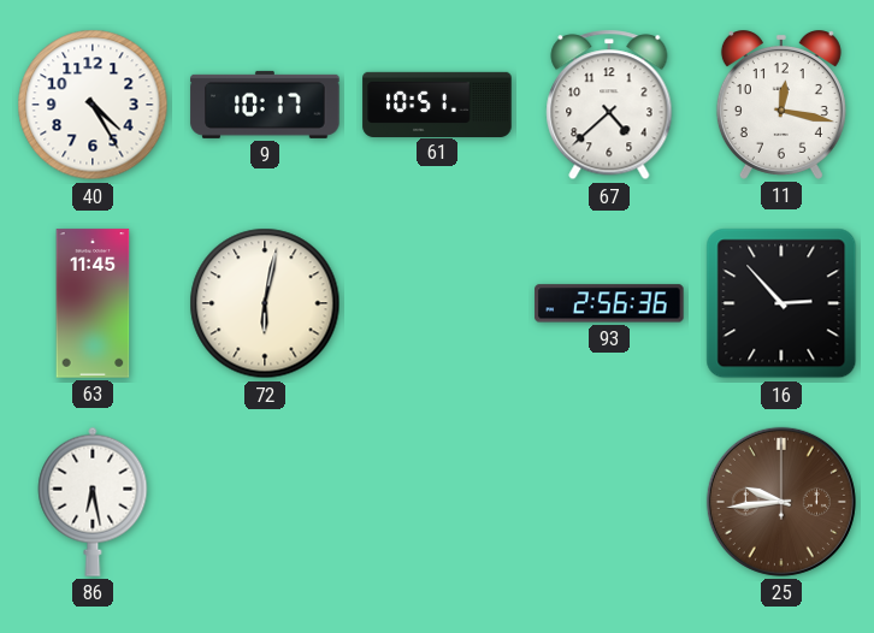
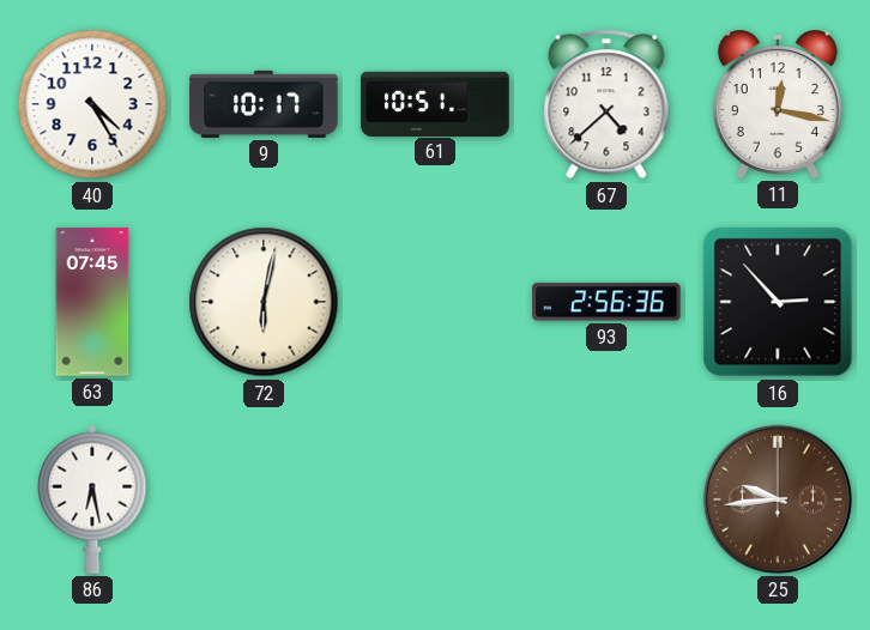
63: 11:45 -> 07:45 (92, 302)
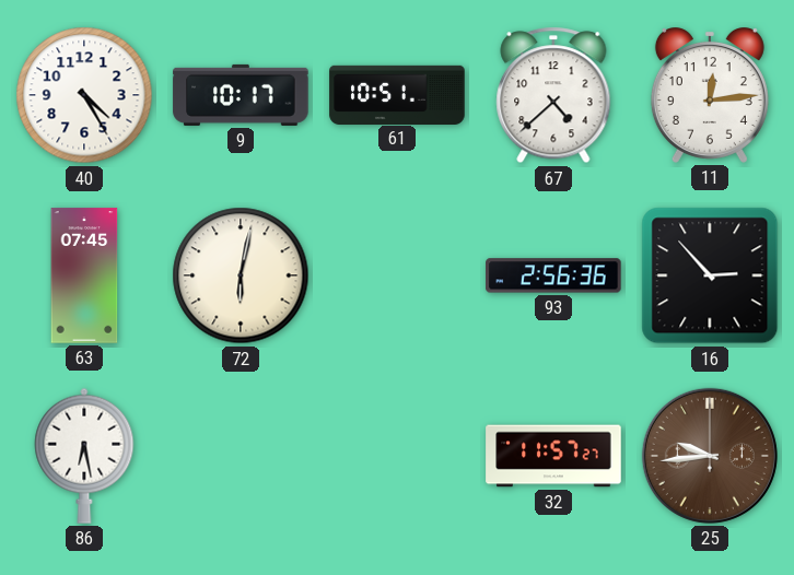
11: 12:17 -> 12:14 (710, 96)
32: none -> 11:57 (553, 456)
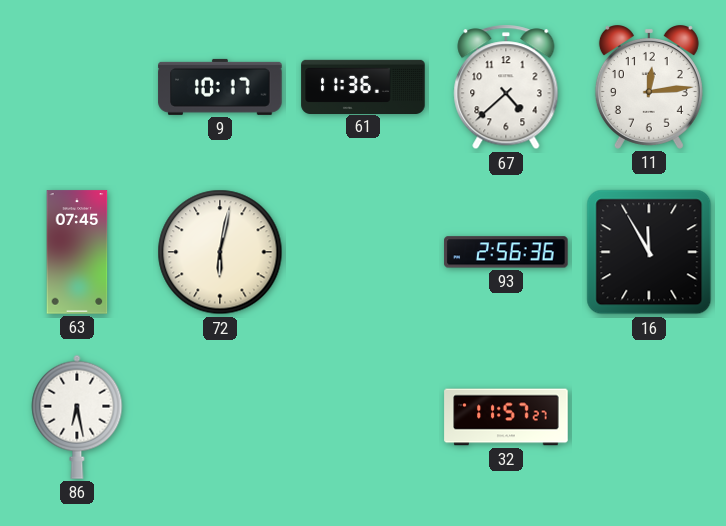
40: 4:25 -> none (84, 95)
61: 10:51 -> 11:36 (363, 86)
16: 2:53 -> 11:55 (649, 252)
25: 9:44 -> none (710, 456)
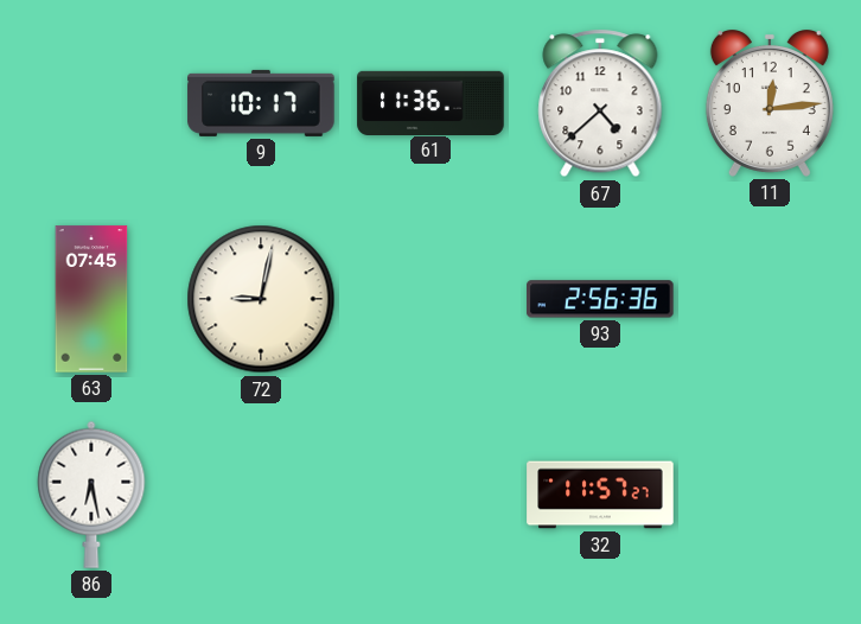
72: 6:02 -> 9:02 (261, 299)
16: 11:55 -> none (649, 252)
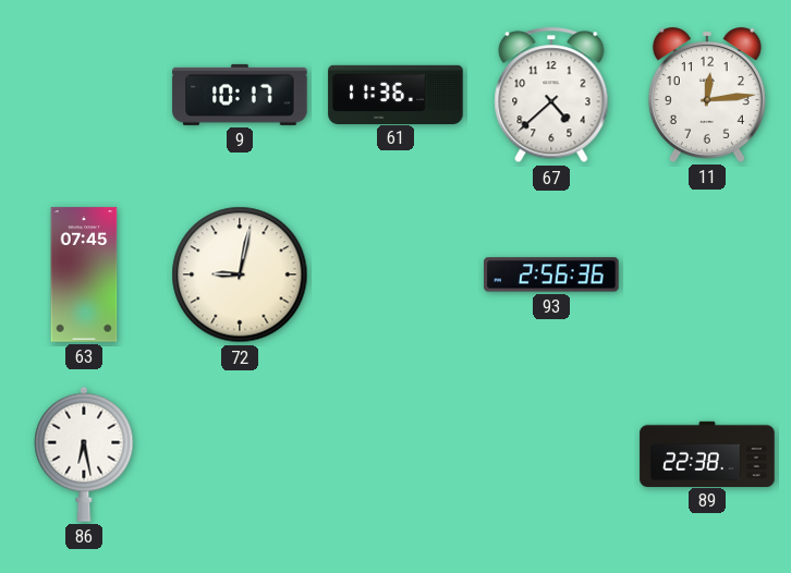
32: 11:57 -> none (600, 495)
89: none -> 22:38 (707, 453)
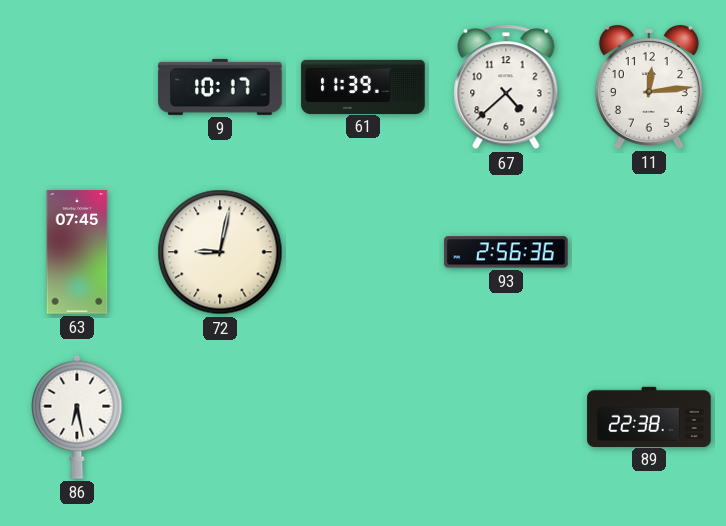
61: 11:36 -> 11:39 (363, 86)
